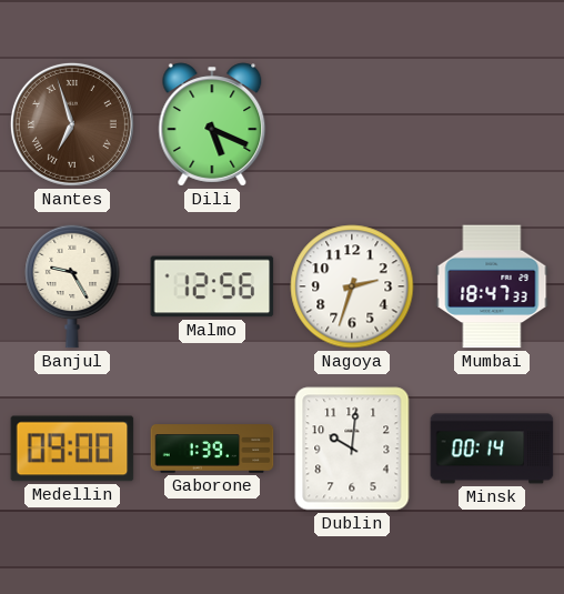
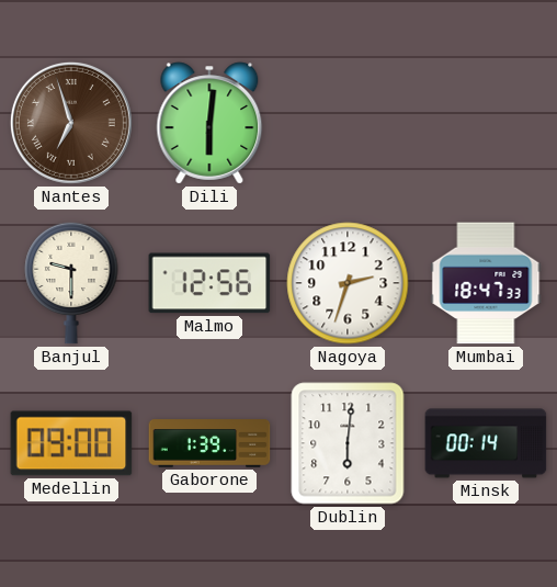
Dili: 5:19 -> 6:01 (209, 123)
Banjul: 9:25 -> 9:30 (71, 283)
Dublin: 10:01 -> 6:01 (348, 443)
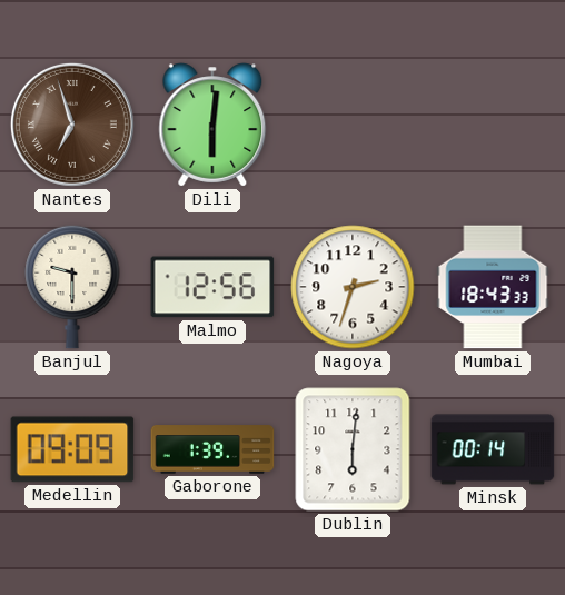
Mumbai: 18:47 -> 18:43 (493, 287)
Medellin: 09:00 -> 09:09 (72, 449)
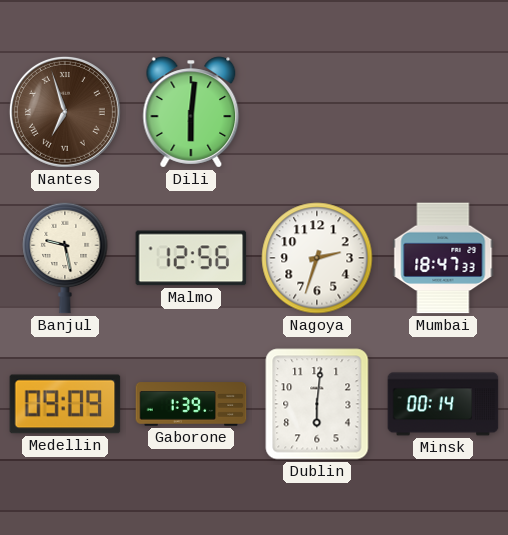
Banjul: 9:30 -> 9:28 (65, 258)
Mumbai: 18:43 -> 18:47 (443, 258)
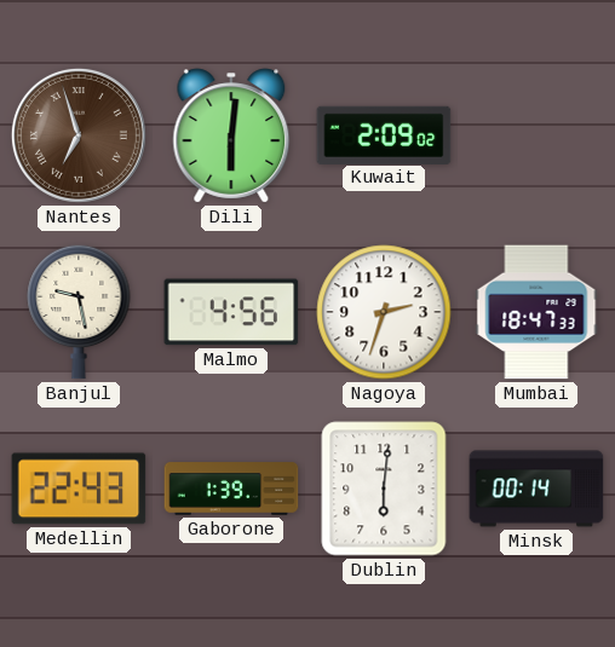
Kuwait: none -> 2:09 (384, 134)
Malmo: 12:56 -> 4:56 (231, 312)
Medellin: 09:09 -> 22:43 (79, 489)
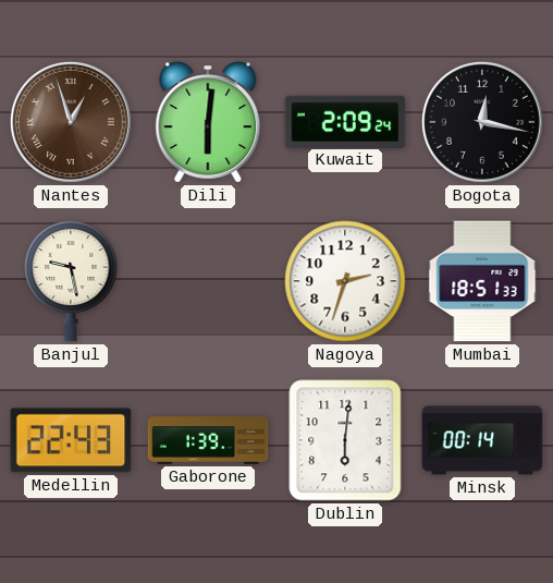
Nantes: 6:57 -> 12:57 (71, 122)
Kuwait: 2:09:02 -> 2:09:24 (345, 121)
Bogota: none -> 12:17 (482, 122)
Malmo: 4:56 -> none (231, 312)
Mumbai: 18:47 -> 18:51 (482, 281)
